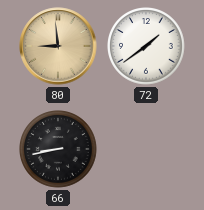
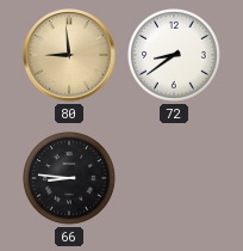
72: 1:39 -> 8:39 (175, 56)
66: 8:43 -> 8:46 (70, 179)
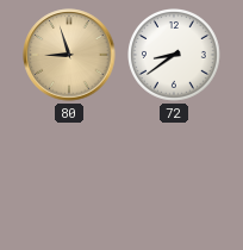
80: 8:59 -> 8:57 (69, 55)
66: 8:46 -> none (70, 179)
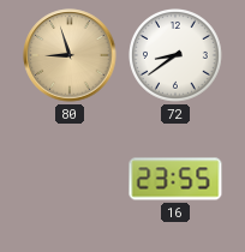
16: none -> 23:55 (175, 179)
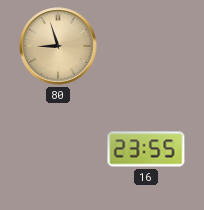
72: 8:39 -> none (177, 56)
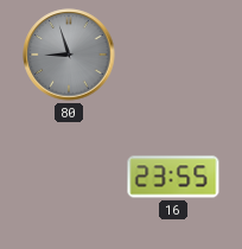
80 dial: champagne -> grey (69, 55)
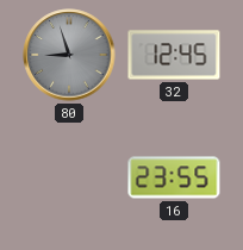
32: none -> 12:45 (174, 55)
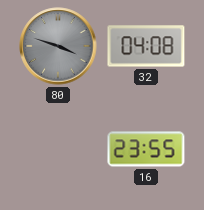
80: 8:57 -> 3:48 (58, 46)
32: 12:45 -> 04:08 (146, 46)
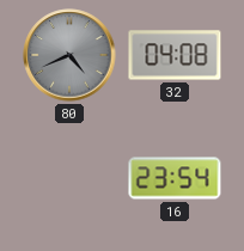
80: 3:48 -> 4:41 (69, 55)
16: 23:55 -> 23:54 (175, 178)
